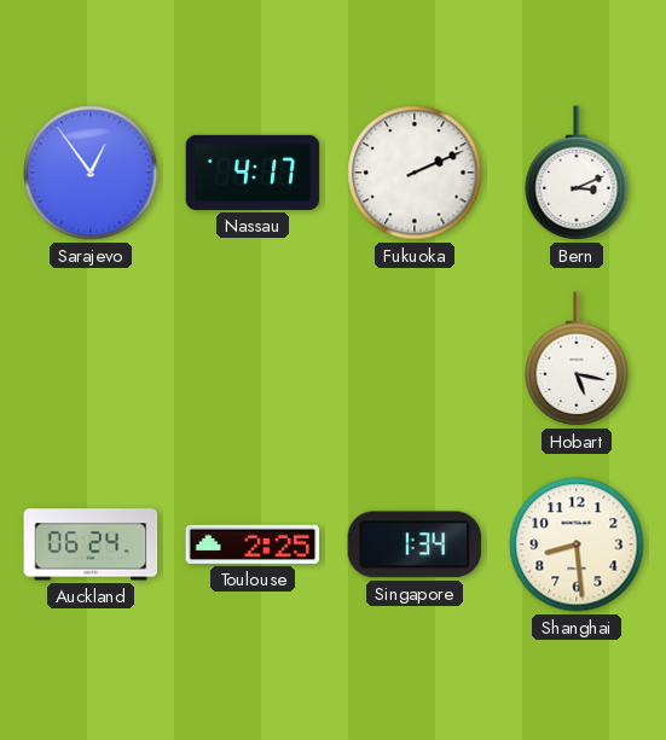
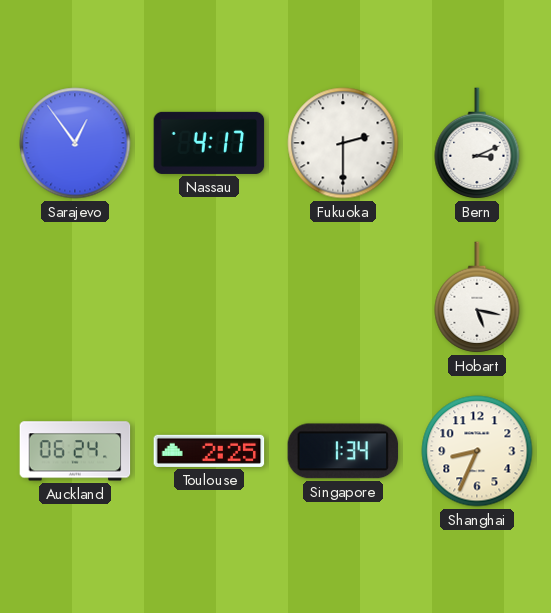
Fukuoka: 2:11 -> 2:30 (343, 143)
Shanghai: 8:29 -> 8:34 (477, 451)
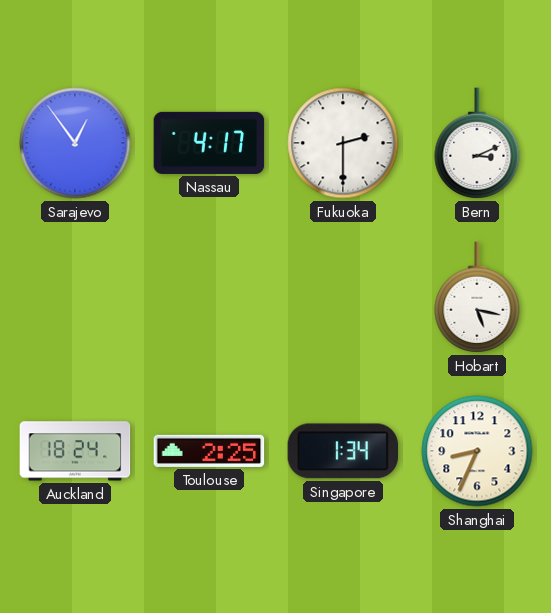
Auckland: 06:24 -> 18:24 (75, 451)
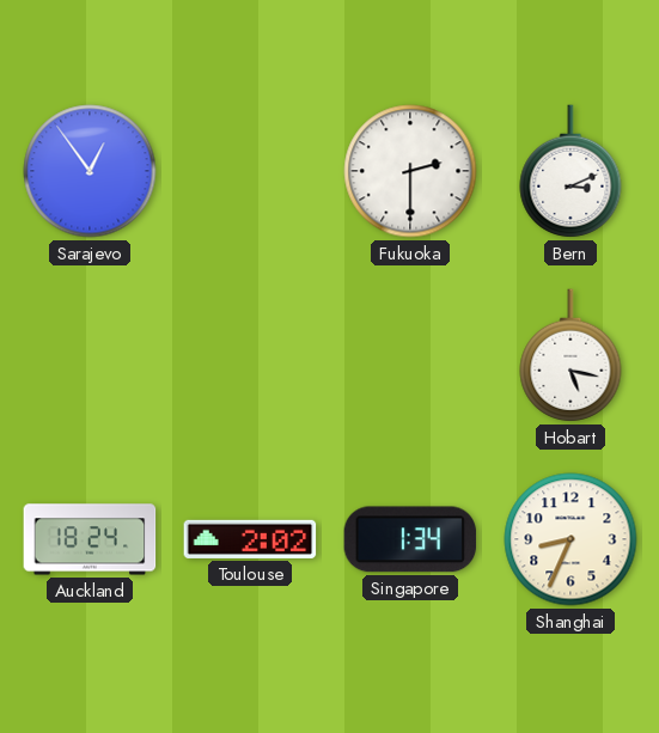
Nassau: 4:17 -> none (209, 143)
Toulouse: 2:25 -> 2:02 (250, 539)
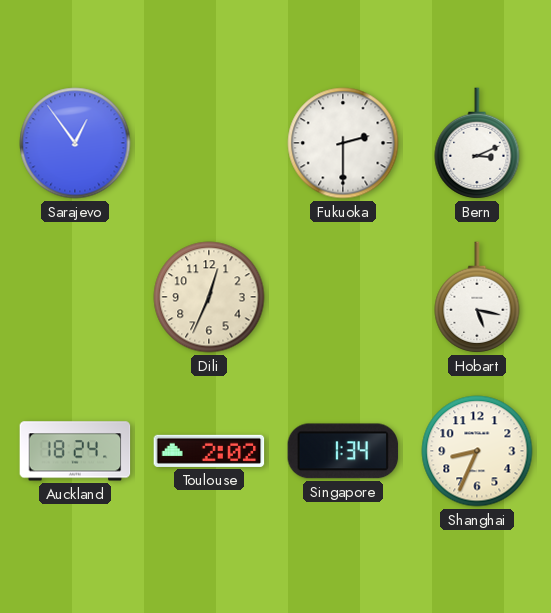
Dili: none -> 12:34 (209, 297)
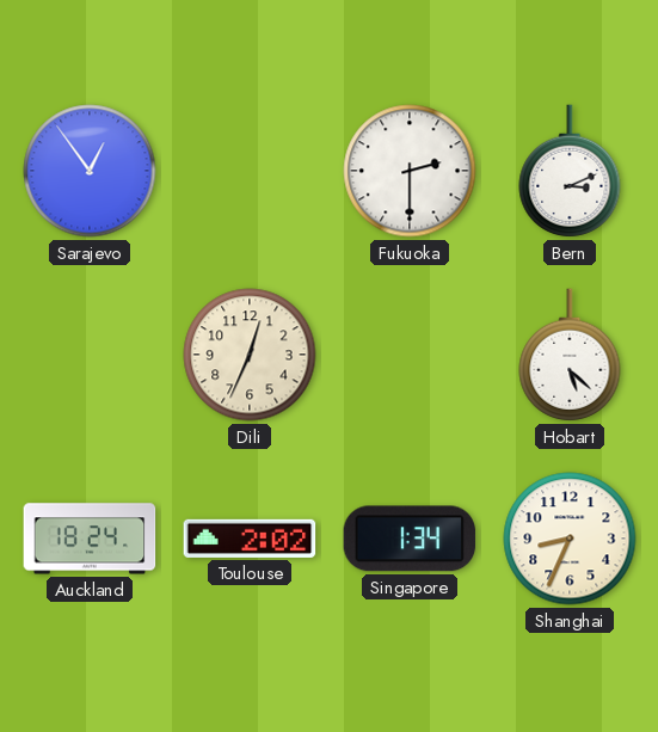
Hobart: 5:17 -> 5:22 (570, 355)
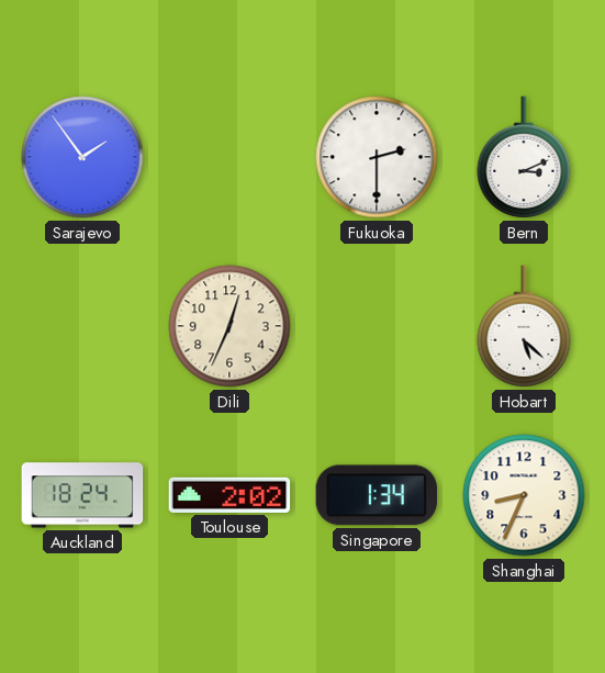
Sarajevo: 12:54 -> 1:54 (82, 157)
